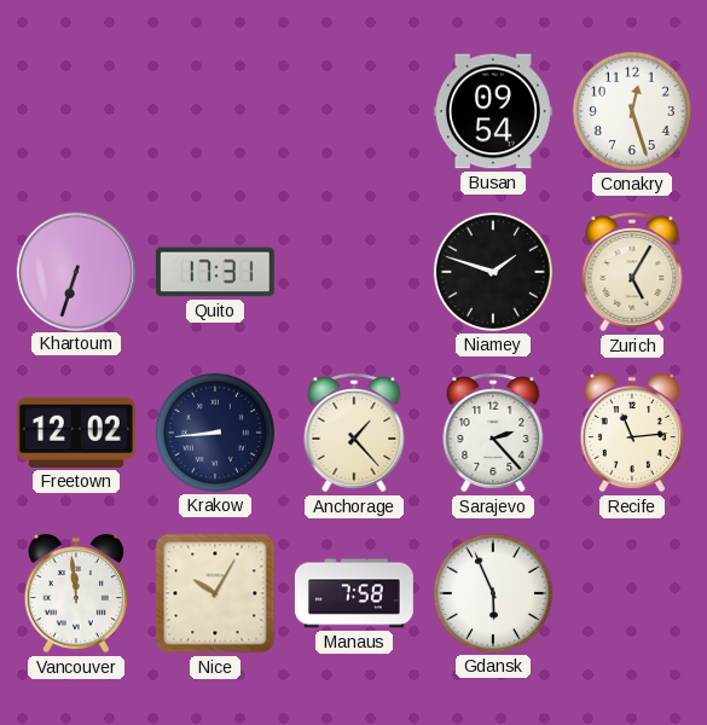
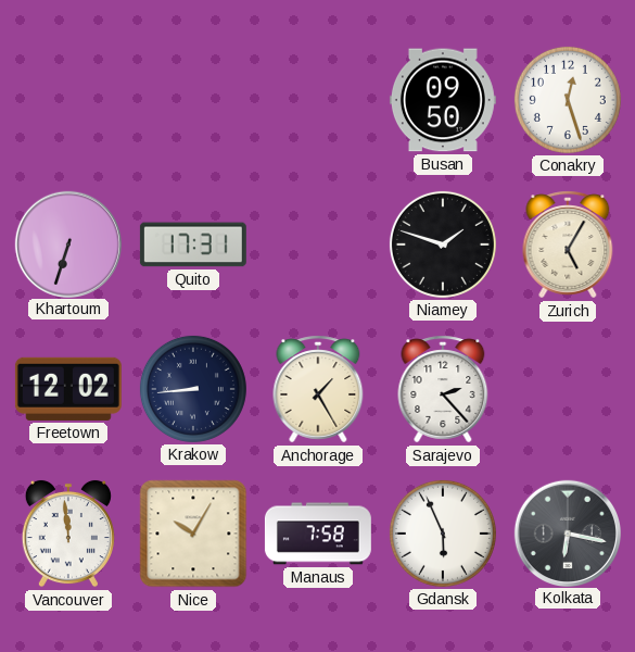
Busan: 09:54 -> 09:50 (443, 100)
Anchorage: 1:23 -> 1:25 (318, 389)
Recife: 11:14 -> none (632, 433)
Kolkata: none -> 6:17 (567, 532)
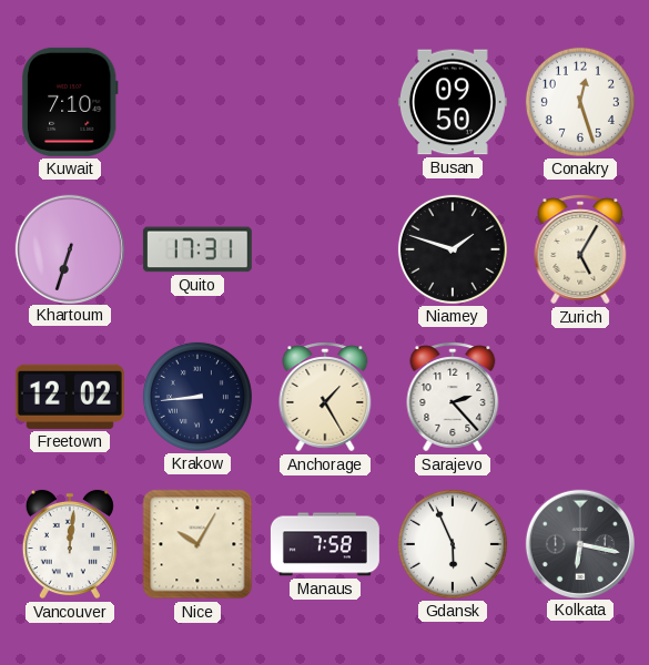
Kuwait: none -> 7:10 (70, 102)
Vancouver: 11:59 -> 12:01 (70, 544)
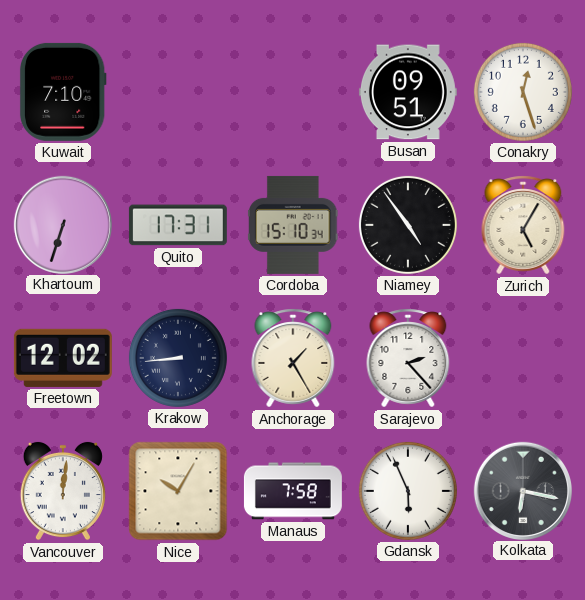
Busan: 09:50 -> 09:51 (408, 92)
Cordoba: none -> 15:10 (294, 225)
Niamey: 1:48 -> 4:54 (408, 225)
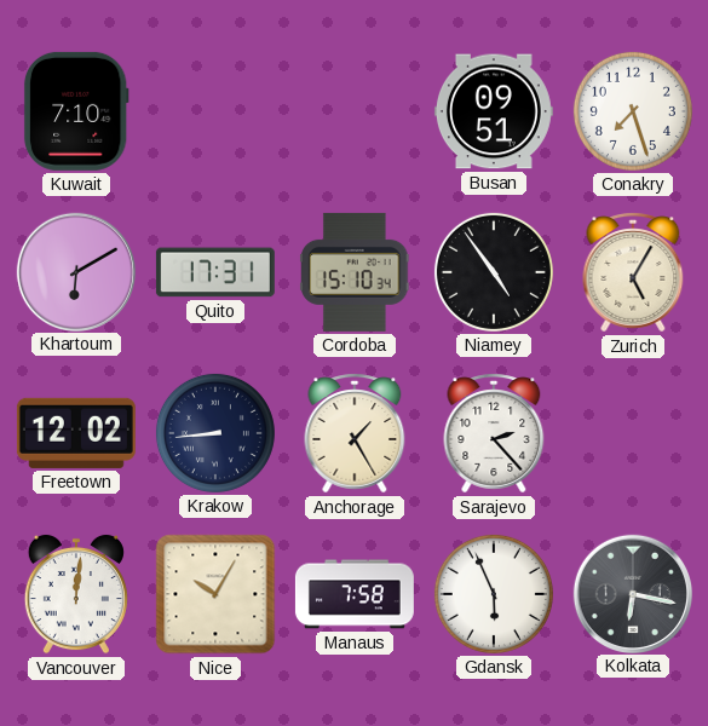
Conakry: 12:27 -> 7:27 (633, 111)
Khartoum: 6:33 -> 6:10 (75, 271)
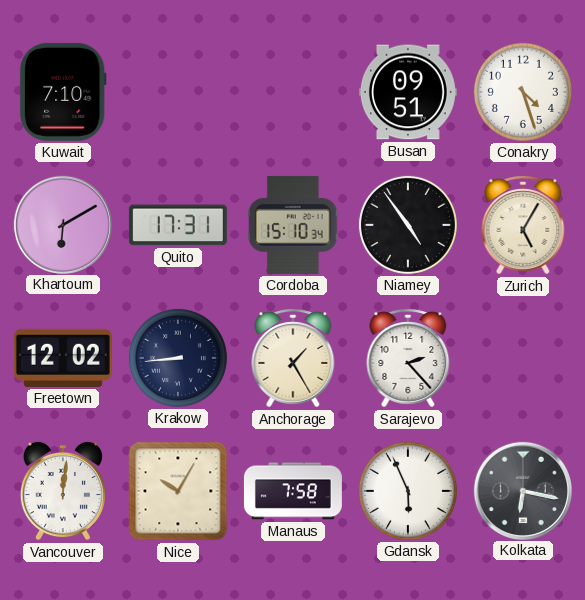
Conakry: 7:27 -> 4:27 (523, 92)
